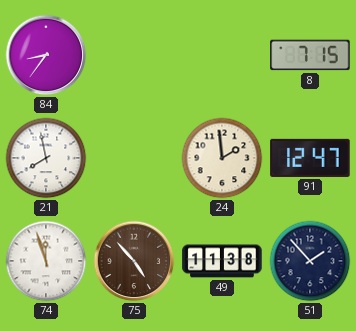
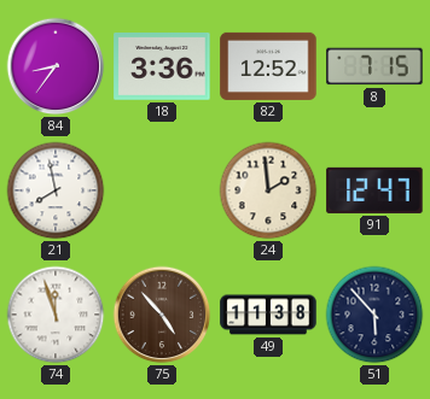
18: none -> 3:36 (162, 68)
82: none -> 12:52 (268, 66)
51: 1:53 -> 5:53 (374, 315)
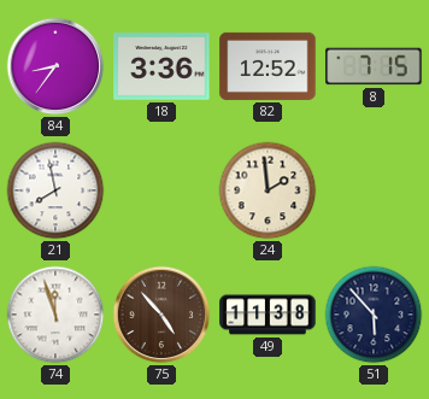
91: 12:47 -> none (374, 190)
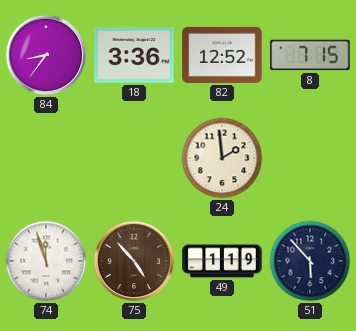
21: 7:58 -> none (55, 190)
49: 11:38 -> 1:19 (222, 261)
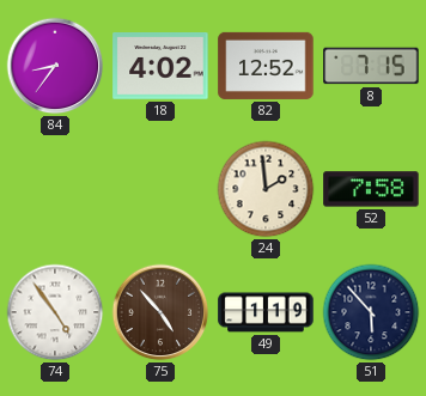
18: 3:36 -> 4:02 (160, 67)
52: none -> 7:58 (371, 189)
74: 11:57 -> 4:54 (55, 312)
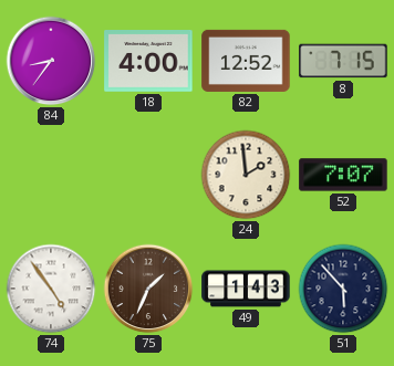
18: 4:02 -> 4:00 (148, 62)
52: 7:58 -> 7:07 (343, 175)
75: 4:53 -> 1:34 (148, 289)
49: 1:19 -> 1:43 (246, 289)
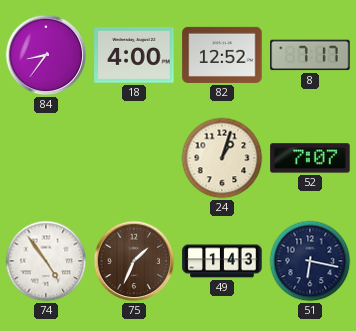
8: 7:15 -> 7:17 (310, 55)
24: 1:59 -> 1:03 (222, 158)
51: 5:53 -> 6:17 (310, 261)
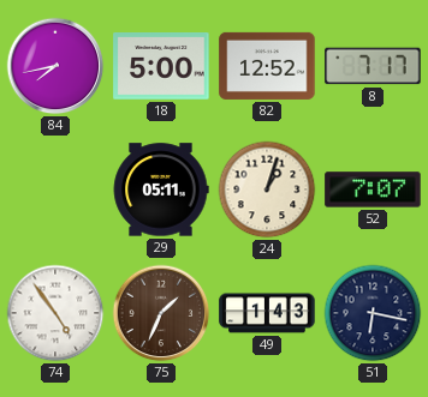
84: 8:36 -> 7:43 (55, 66)
18: 4:00 -> 5:00 (161, 67)
29: none -> 05:11 (161, 190)
